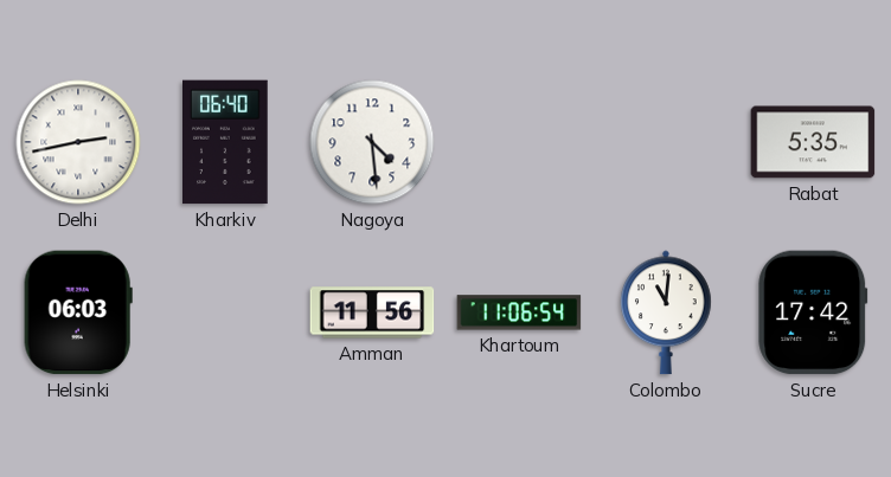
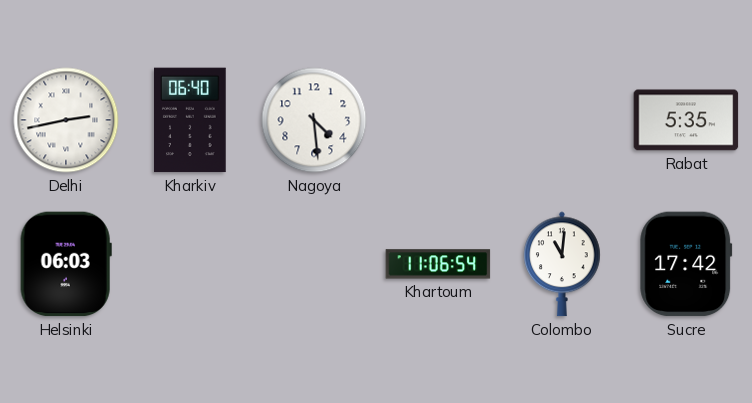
Amman: 11:56 -> none (372, 312)
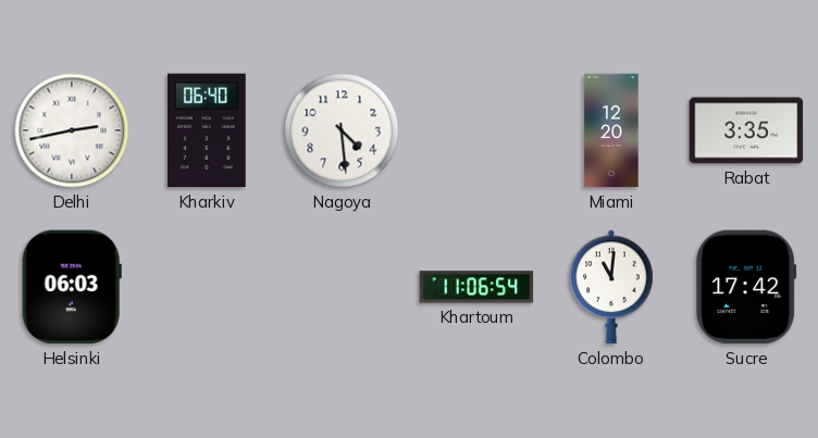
Miami: none -> 12:20 (611, 130)
Rabat: 5:35 -> 3:35 (746, 130)
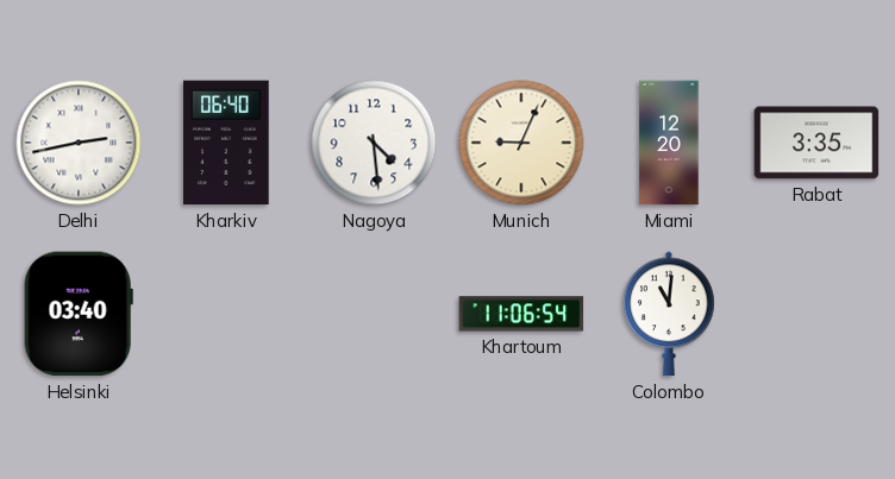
Munich: none -> 9:04 (521, 143)
Helsinki: 06:03 -> 03:40 (79, 314)
Sucre: 17:42 -> none (746, 287)
